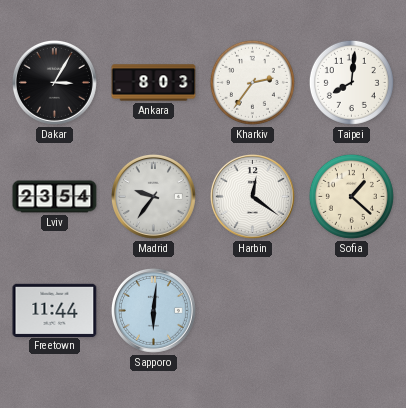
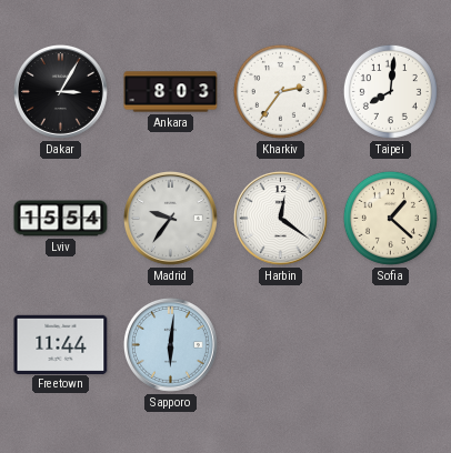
Lviv: 23:54 -> 15:54 (61, 219)
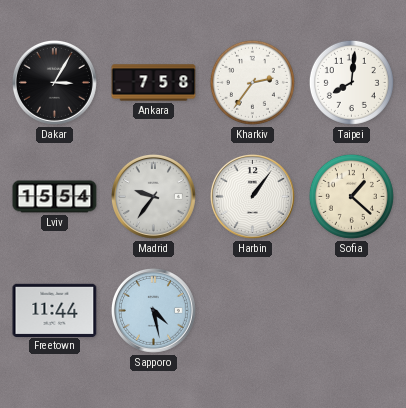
Ankara: 8:03 -> 7:58 (154, 83)
Harbin: 12:21 -> 1:06 (252, 196)
Sapporo: 6:01 -> 4:28 (153, 310)
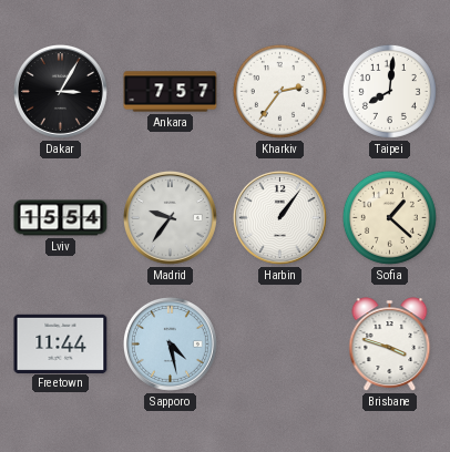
Ankara: 7:58 -> 7:57 (171, 92)
Brisbane: none -> 3:48 (390, 345)
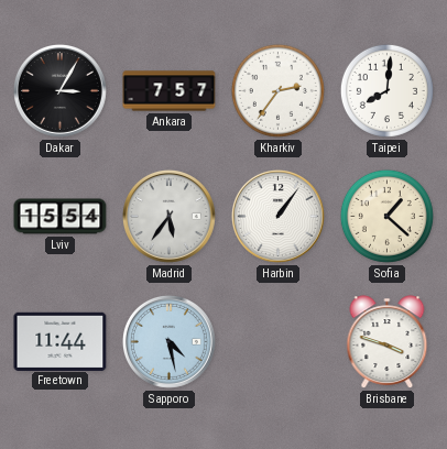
Madrid: 9:36 -> 5:36 (168, 216)
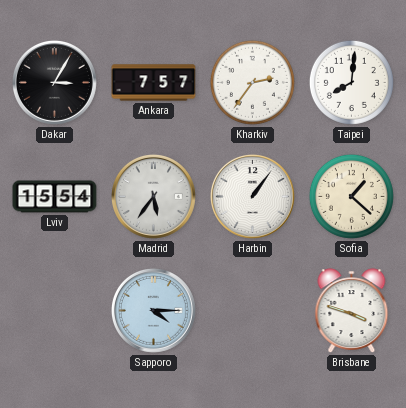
Freetown: 11:44 -> none (61, 341)
Sapporo: 4:28 -> 4:15 (153, 310)
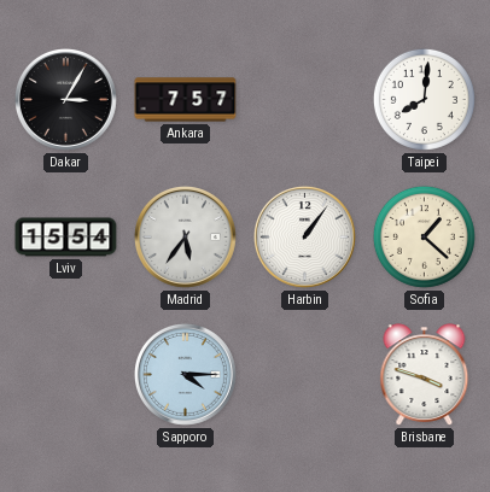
Kharkiv: 2:36 -> none (252, 82)
